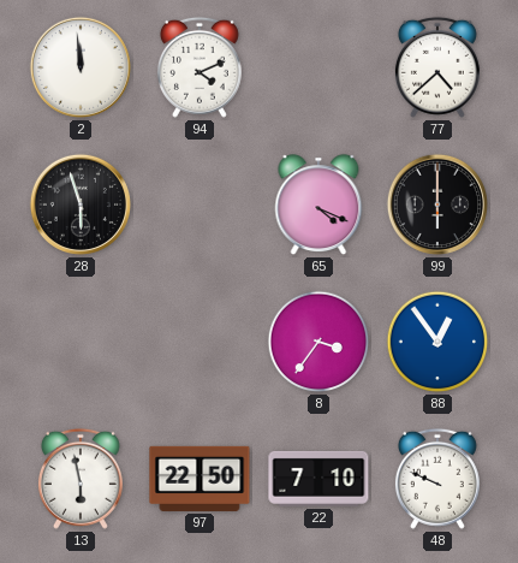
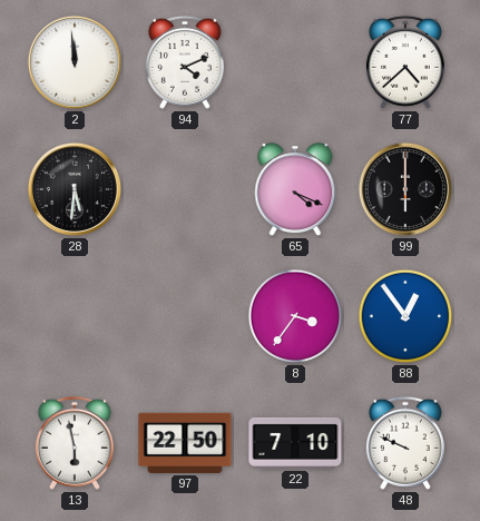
28: 5:57 -> 5:31 (75, 189)
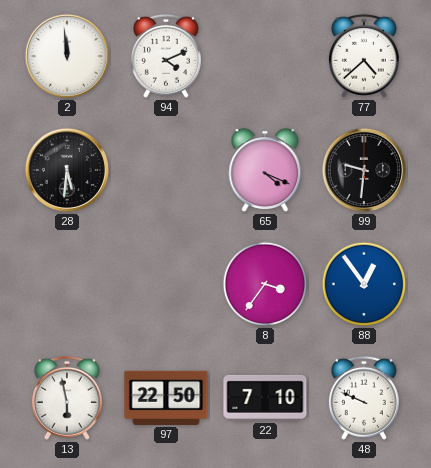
99: 6:00 -> 9:31 (364, 170)
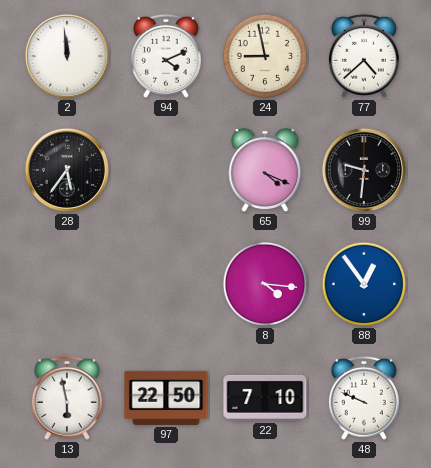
24: none -> 8:58 (265, 56)
28: 5:31 -> 5:36 (67, 170)
8: 3:36 -> 4:16 (265, 284)
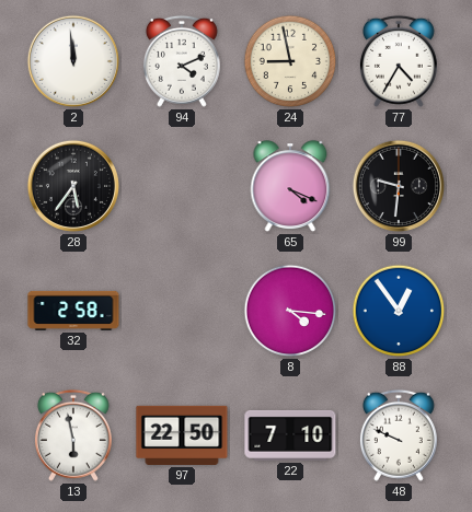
77: 4:38 -> 4:35 (399, 61)
32: none -> 2:58 (73, 311)
